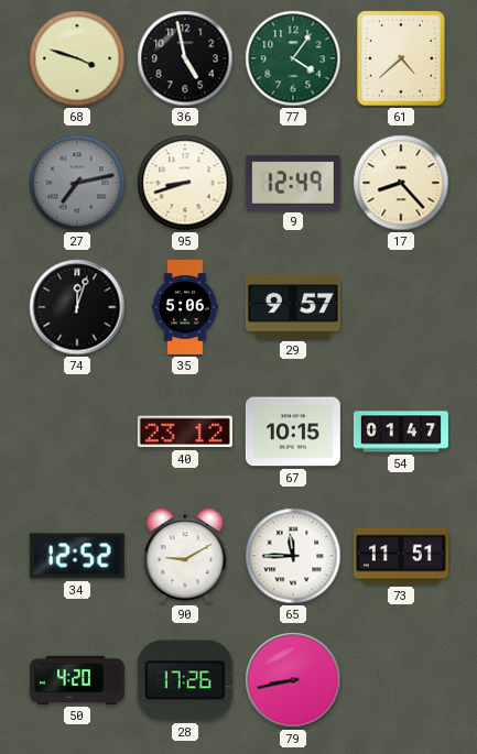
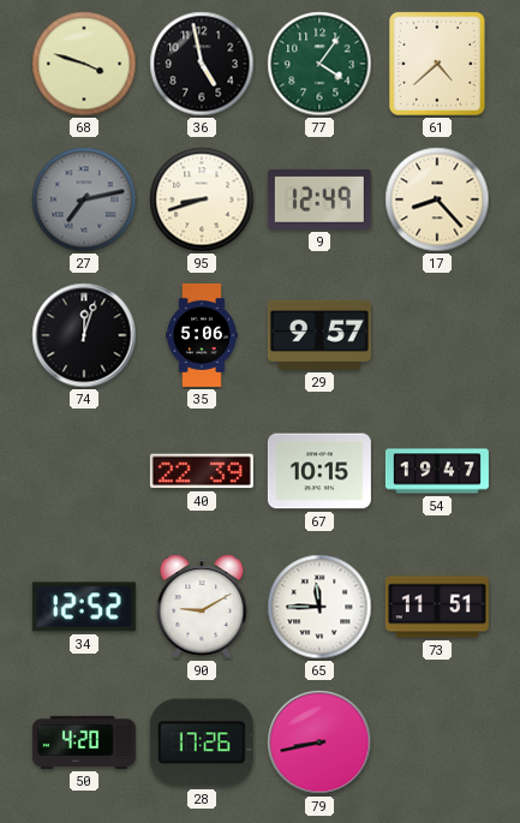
40: 23:12 -> 22:39 (202, 471)
54: 01:47 -> 19:47 (437, 471)
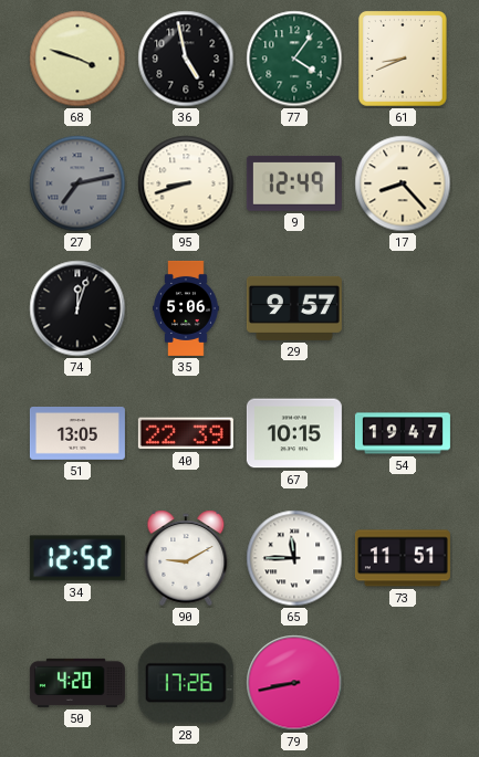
61: 4:38 -> 8:41 (403, 59)
51: none -> 13:05 (77, 434)
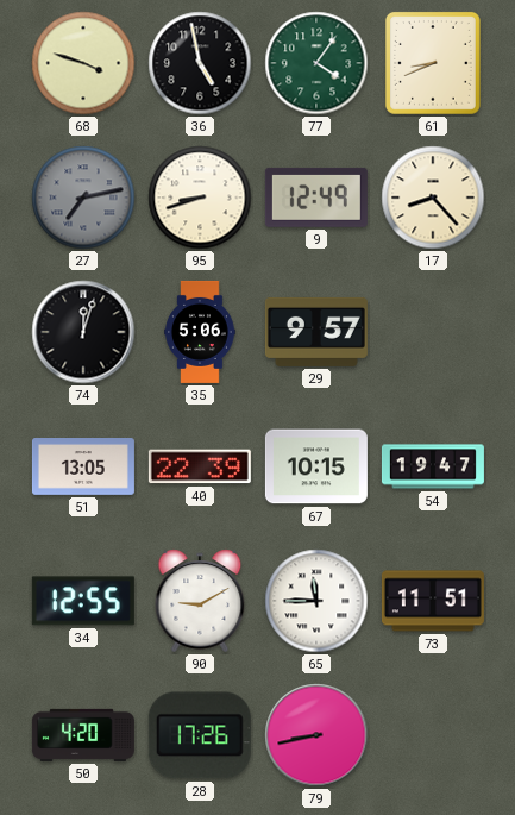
34: 12:52 -> 12:55 (83, 601)
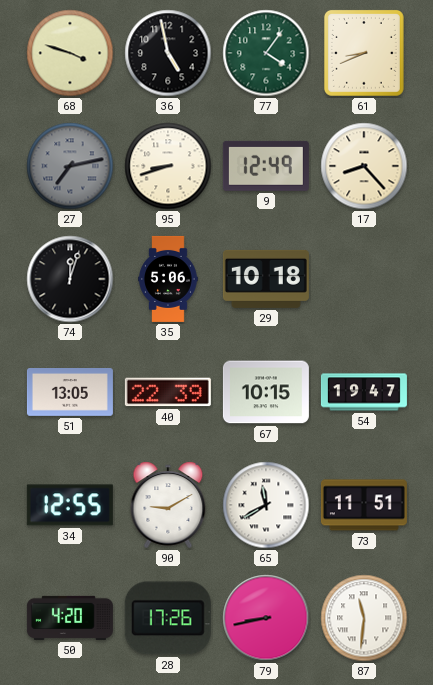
29: 9:57 -> 10:18 (266, 279)
65: 11:45 -> 11:40 (266, 505)
87: none -> 11:31 (364, 618)
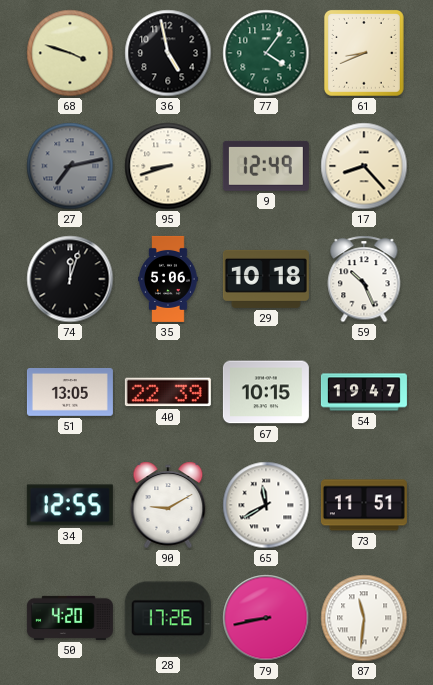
59: none -> 10:26 (364, 279)
